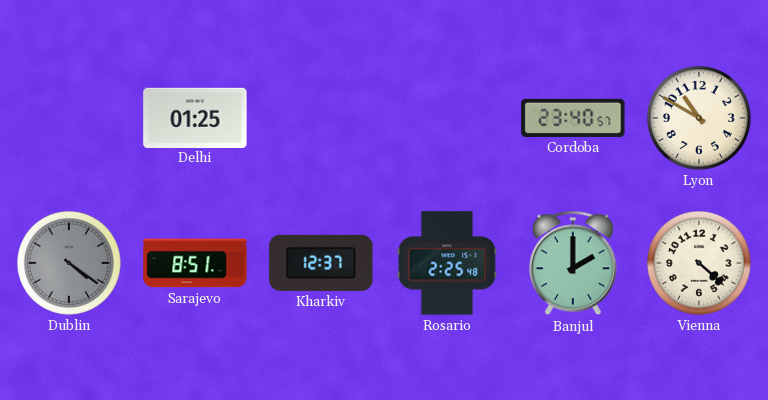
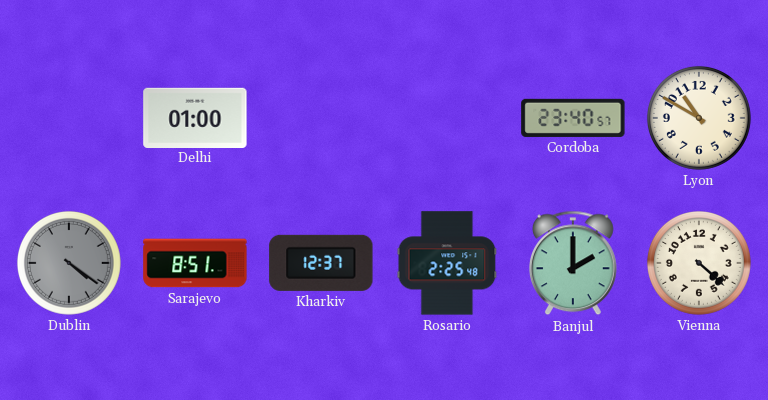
Delhi: 01:25 -> 01:00 (195, 117)
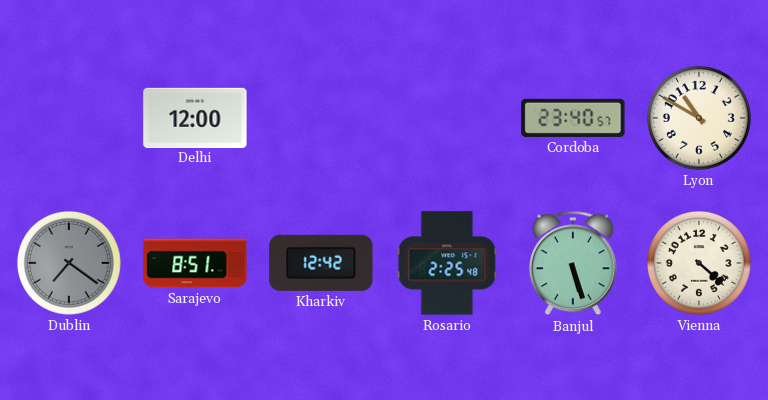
Delhi: 01:00 -> 12:00 (195, 117)
Dublin: 4:21 -> 7:21 (69, 263)
Kharkiv: 12:37 -> 12:42 (321, 263)
Banjul: 2:00 -> 5:27 (573, 263)
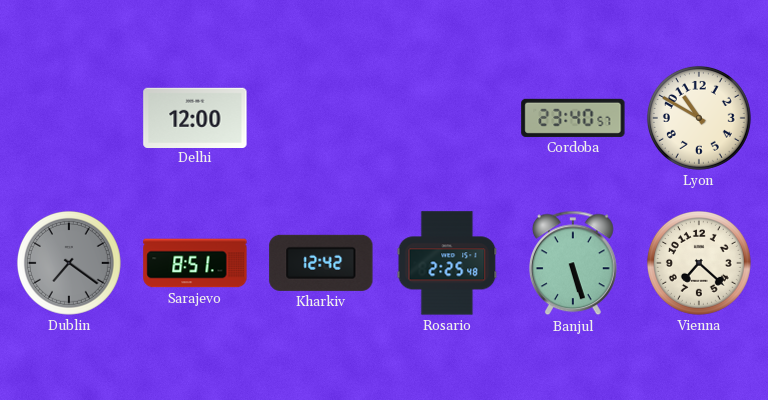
Vienna: 4:22 -> 7:22 (699, 263)
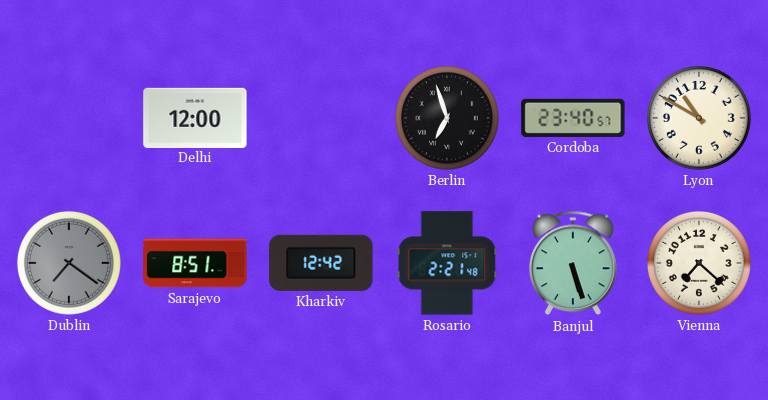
Berlin: none -> 6:57 (447, 118)
Rosario: 2:25 -> 2:21 (447, 263)
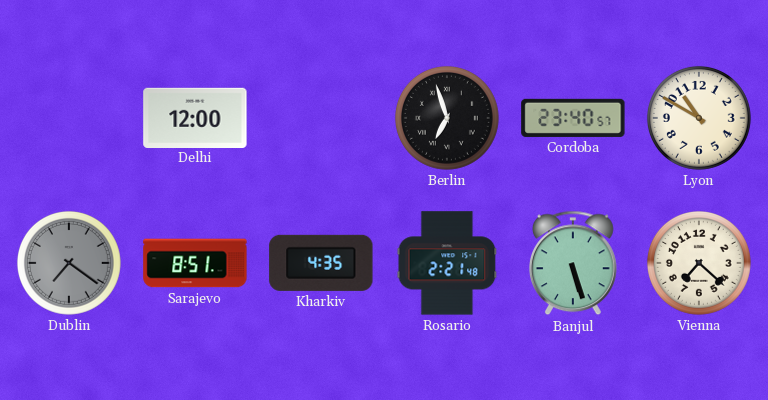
Kharkiv: 12:42 -> 4:35 (321, 263)
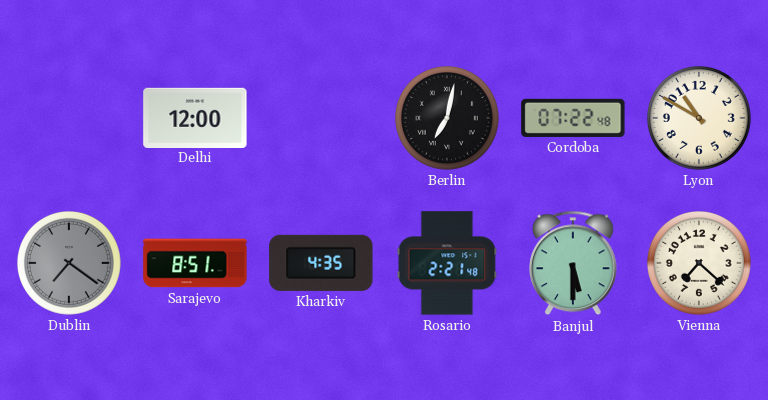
Berlin: 6:57 -> 7:02 (447, 118)
Cordoba: 23:40 -> 07:22 (573, 118)
Banjul: 5:27 -> 5:30 (573, 263)
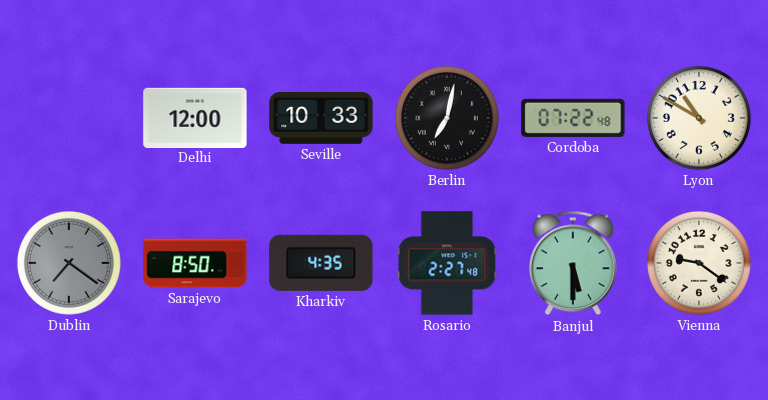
Seville: none -> 10:33 (321, 119)
Sarajevo: 8:51 -> 8:50 (195, 263)
Rosario: 2:21 -> 2:27 (447, 263)
Vienna: 7:22 -> 9:21 (699, 263)
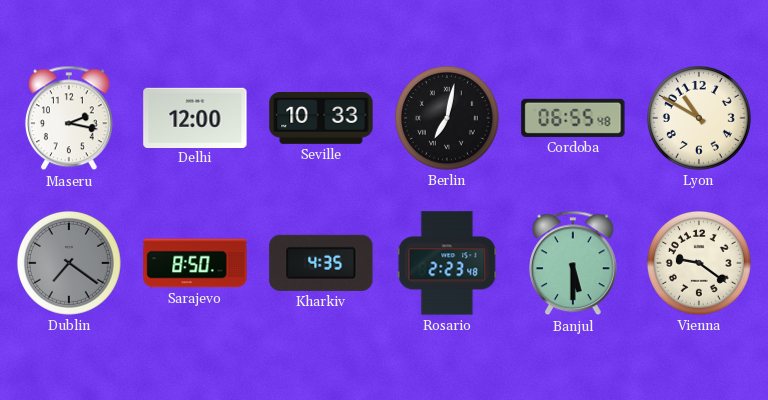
Maseru: none -> 2:17 (69, 118)
Cordoba: 07:22 -> 06:55 (573, 118)
Rosario: 2:27 -> 2:23 (447, 263)
